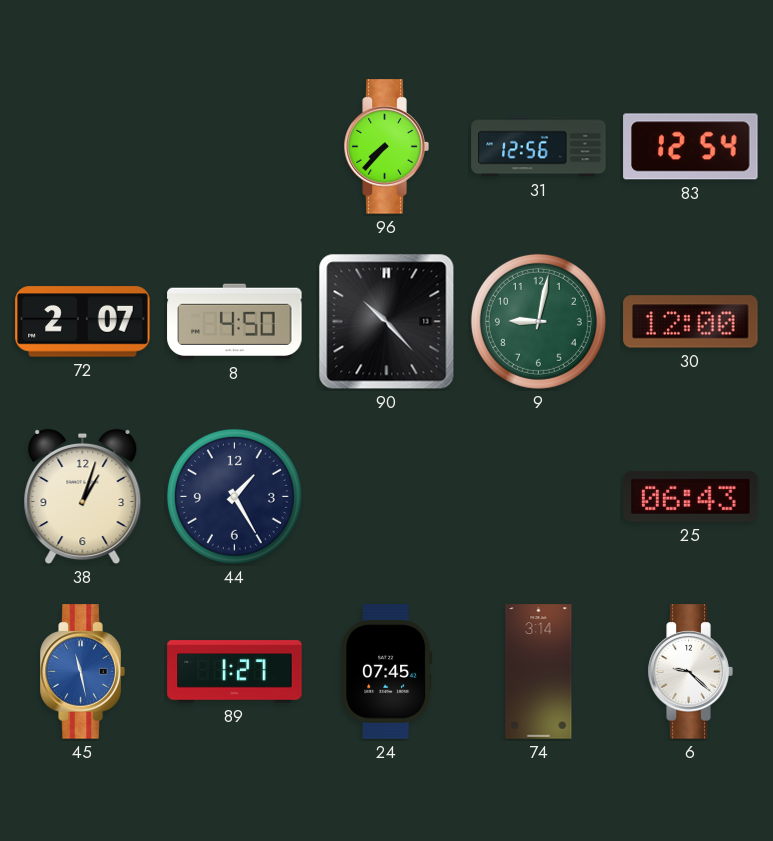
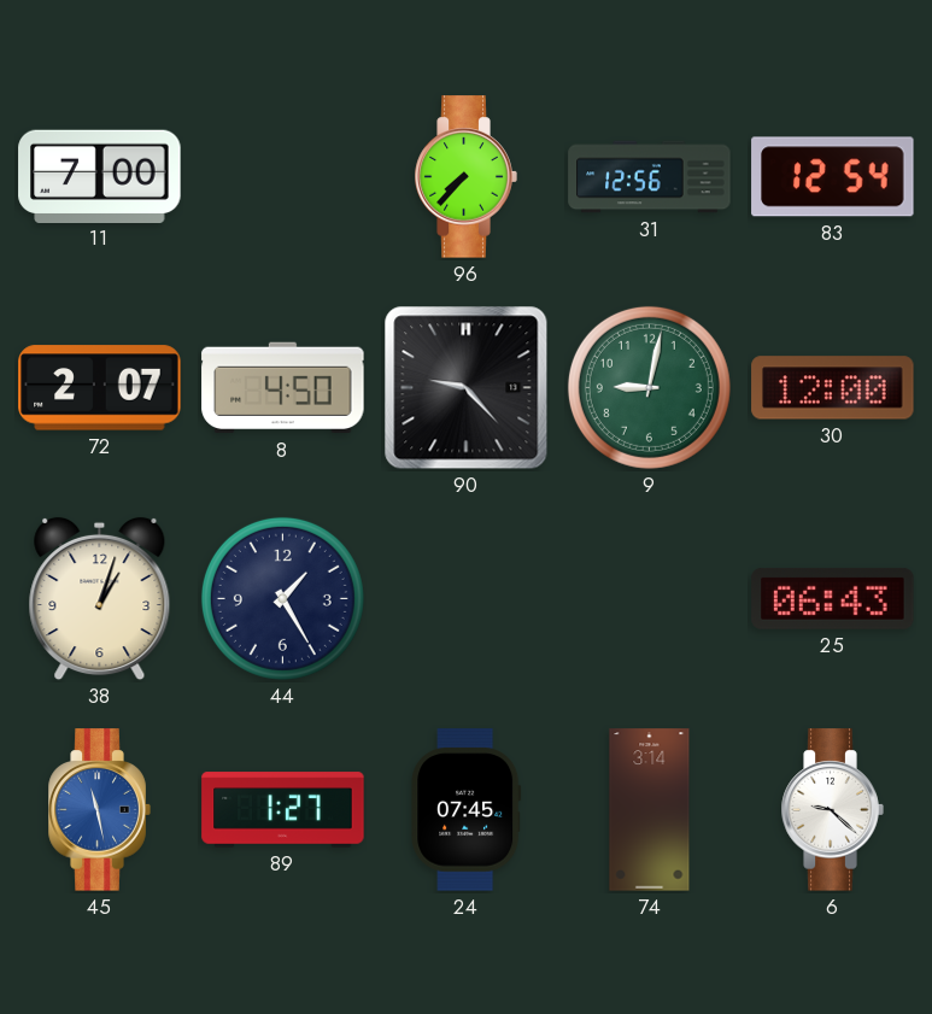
11: none -> 7:00 (100, 176)
90: 10:23 -> 9:23 (467, 388)
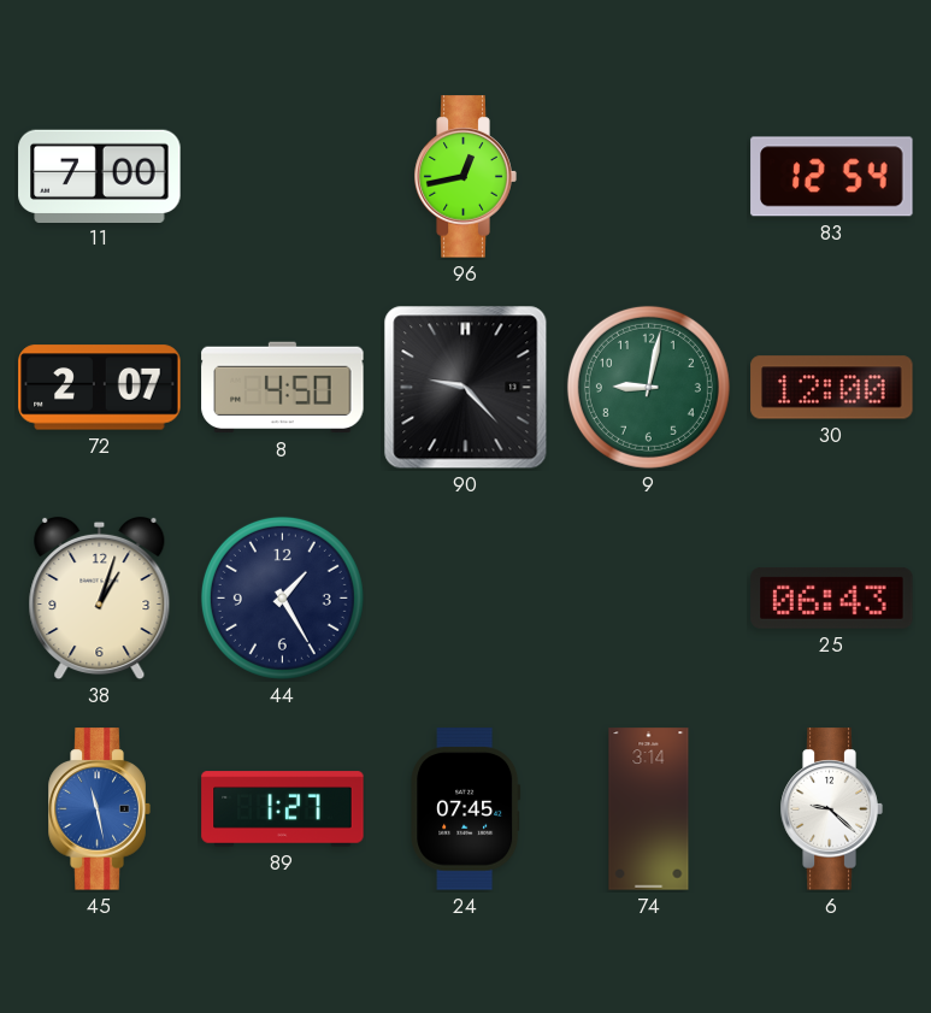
96: 7:37 -> 12:43 (465, 177)
31: 12:56 -> none (650, 177)
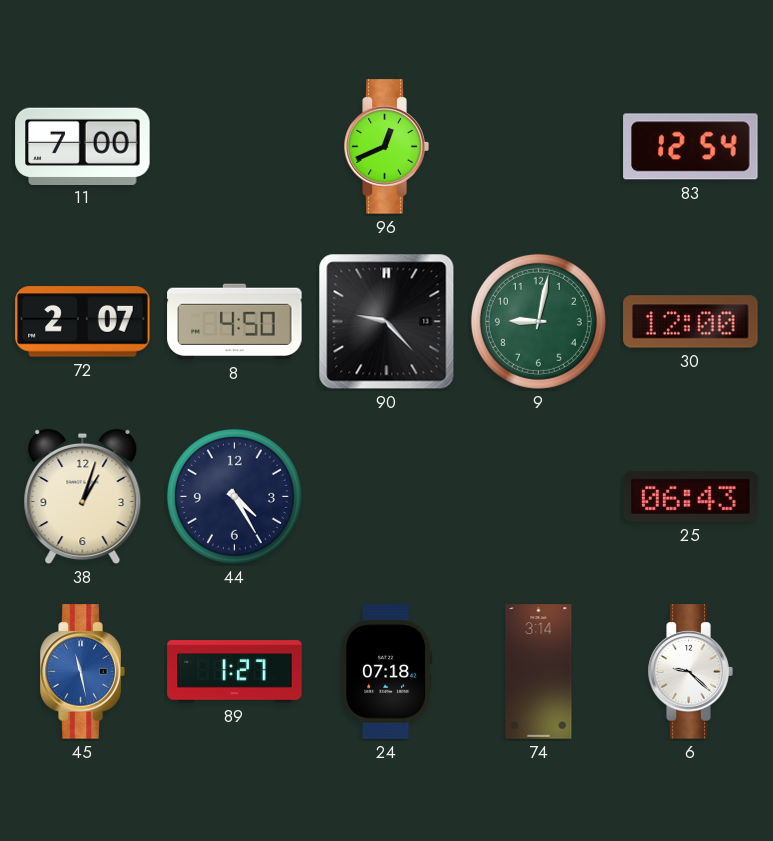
96: 12:43 -> 12:41 (386, 147)
44: 1:25 -> 4:25 (234, 496)
24: 07:45 -> 07:18 (387, 672)
